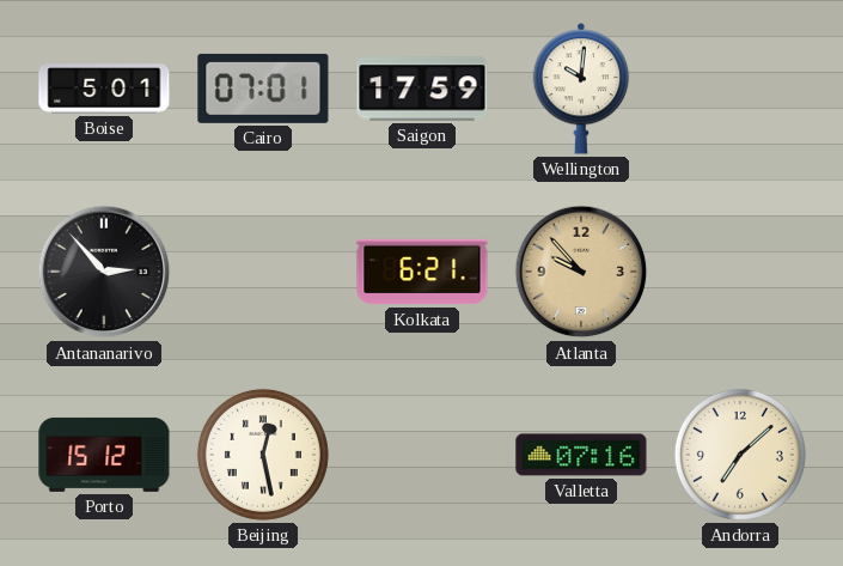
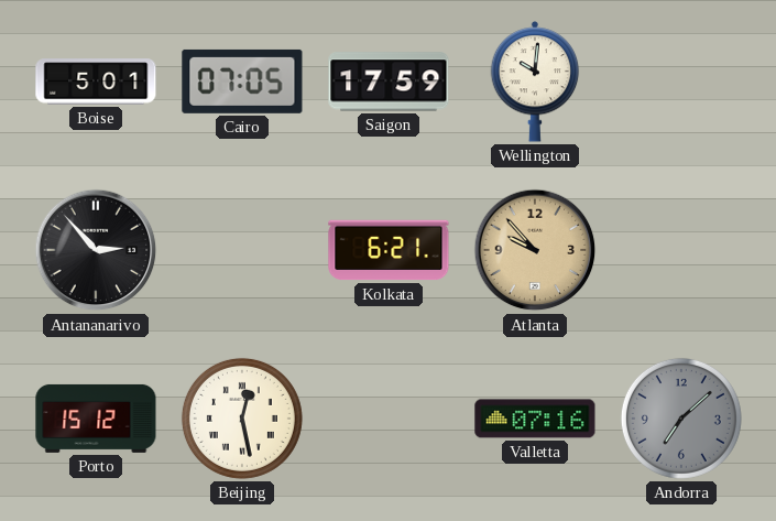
Cairo: 07:01 -> 07:05 (242, 82)
Andorra dial: cream -> grey (681, 419)
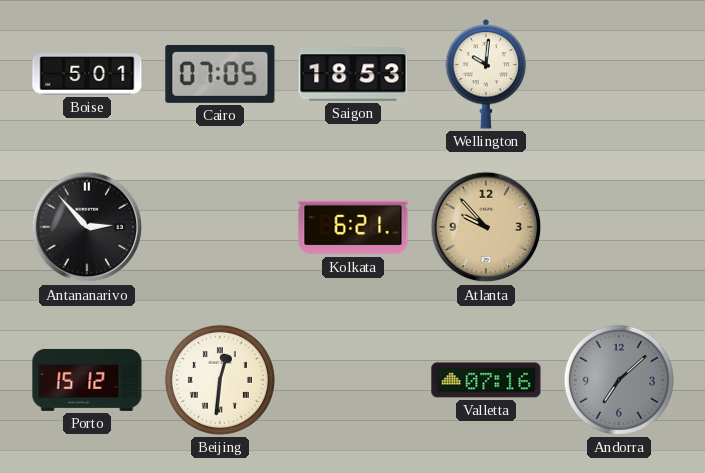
Saigon: 17:59 -> 18:53 (353, 74)
Beijing: 12:28 -> 12:31 (220, 380)
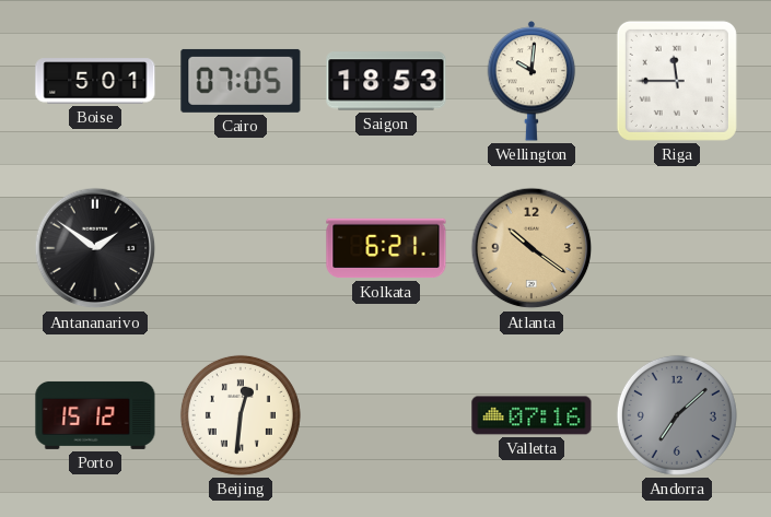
Riga: none -> 11:45 (677, 81)
Antananarivo: 2:53 -> 1:51 (95, 248)
Atlanta: 9:53 -> 10:21 (531, 248)
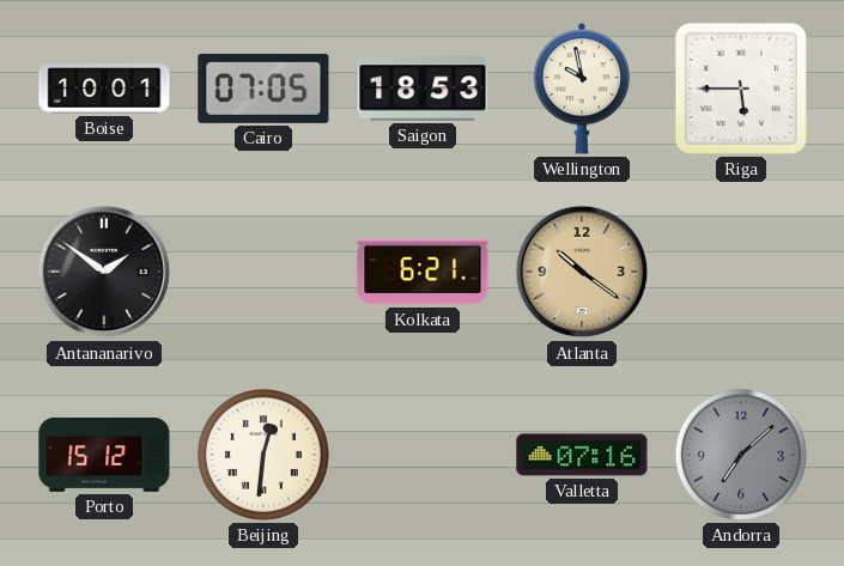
Boise: 5:01 -> 10:01 (104, 89)
Wellington: 10:01 -> 9:58 (582, 89)
Riga: 11:45 -> 5:45 (741, 89)
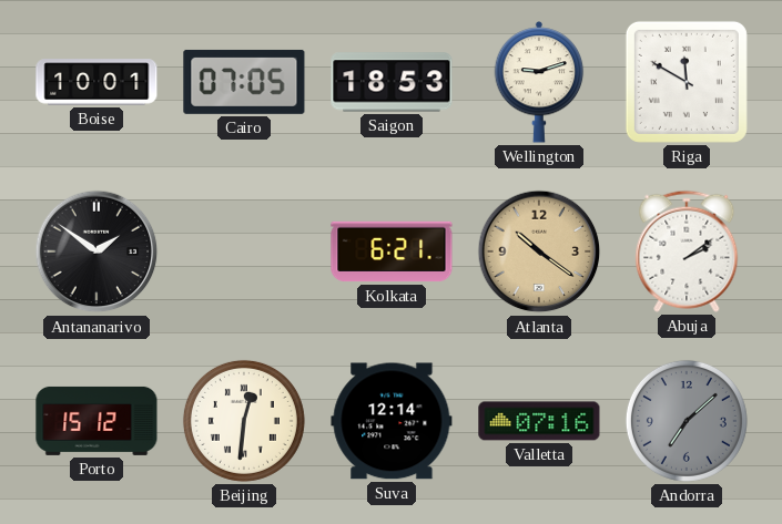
Wellington: 9:58 -> 9:12 (539, 82)
Riga: 5:45 -> 11:50 (687, 82)
Abuja: none -> 2:09 (687, 251)
Suva: none -> 12:14 (392, 421)
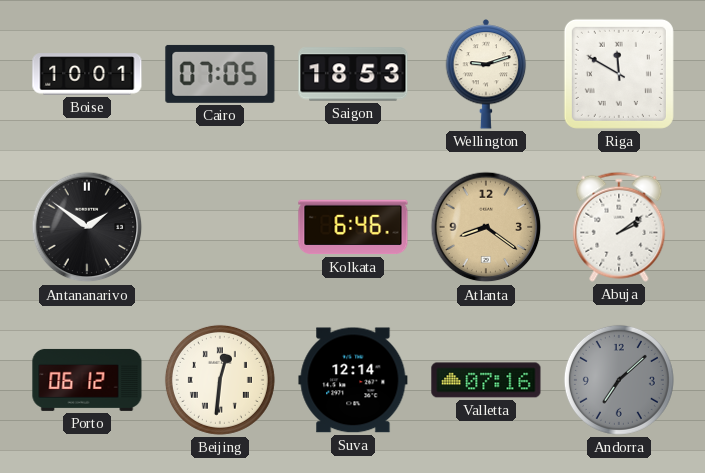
Kolkata: 6:21 -> 6:46 (353, 227)
Atlanta: 10:21 -> 8:21 (486, 227)
Porto: 15:12 -> 06:12 (87, 380)
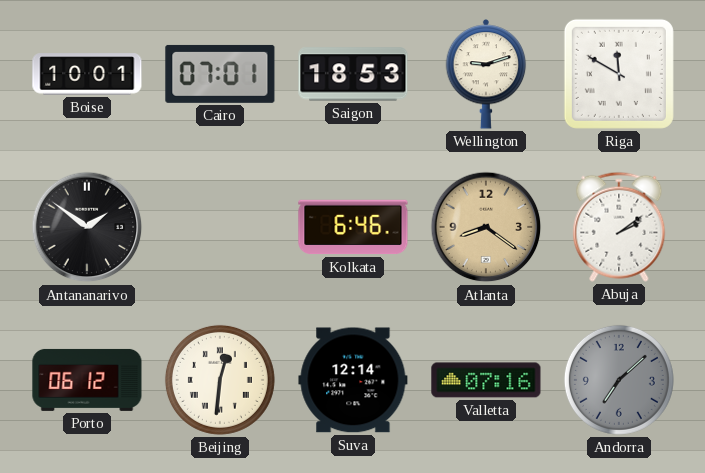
Cairo: 07:05 -> 07:01 (220, 74)
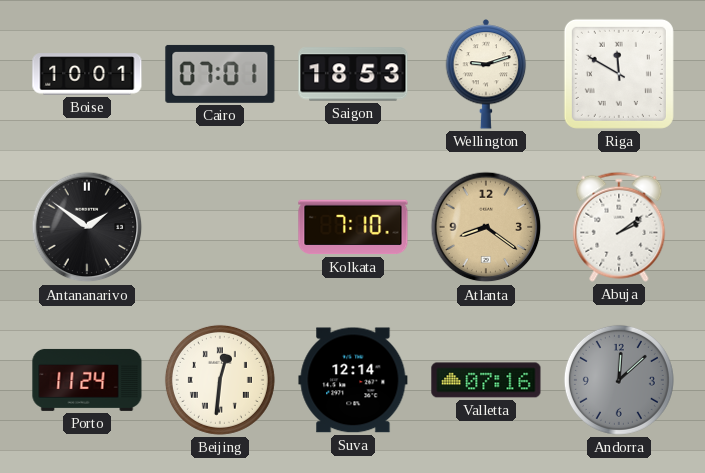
Kolkata: 6:46 -> 7:10 (353, 227)
Porto: 06:12 -> 11:24 (87, 380)
Andorra: 7:08 -> 12:08 (619, 380)
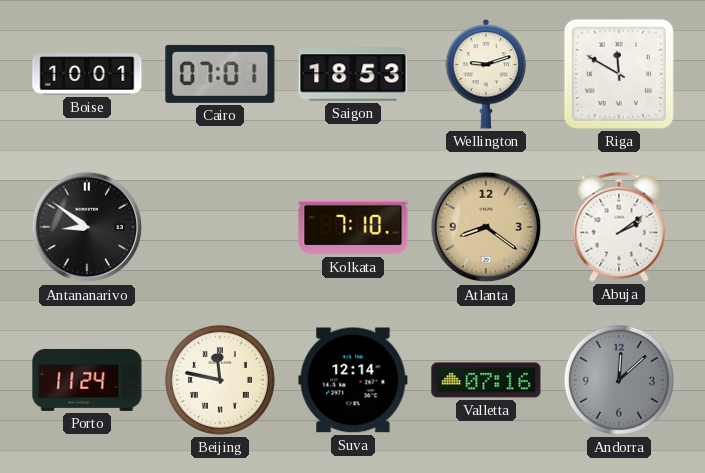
Antananarivo: 1:51 -> 8:51 (87, 227)
Beijing: 12:31 -> 11:47 (220, 380)
